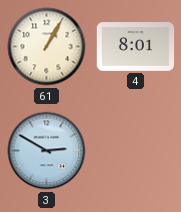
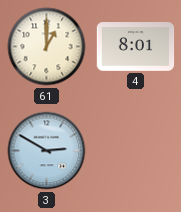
61: 1:05 -> 1:00 (47, 47)
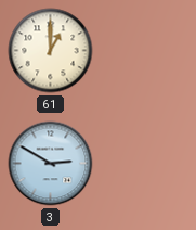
4: 8:01 -> none (136, 47)
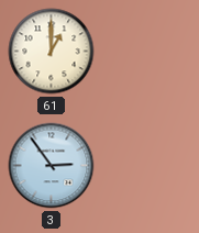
3: 2:50 -> 2:54 (52, 166)
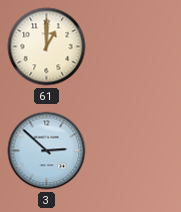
3: 2:54 -> 2:52 (47, 151)
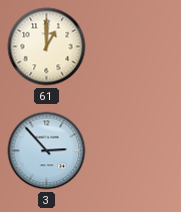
3: 2:52 -> 2:53 (47, 151)
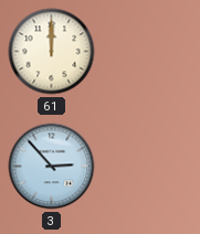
61: 1:00 -> 12:00 (52, 52)
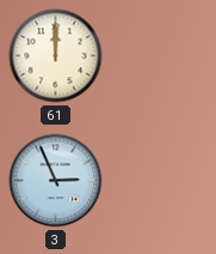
3: 2:53 -> 2:56 (56, 181)
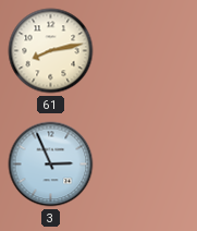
61: 12:00 -> 8:13 (51, 51)
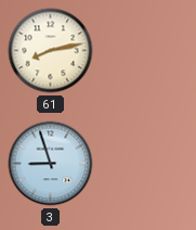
3: 2:56 -> 8:57 (51, 164)
